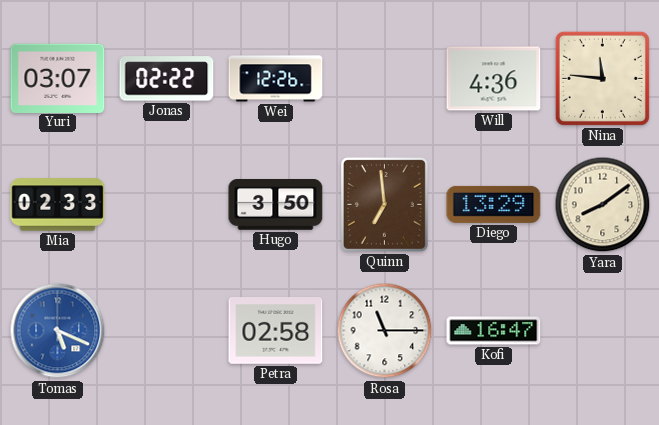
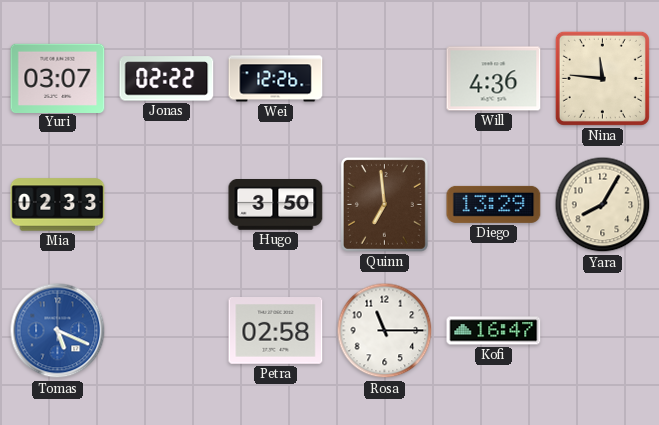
Yara: 8:09 -> 8:05 (603, 205)
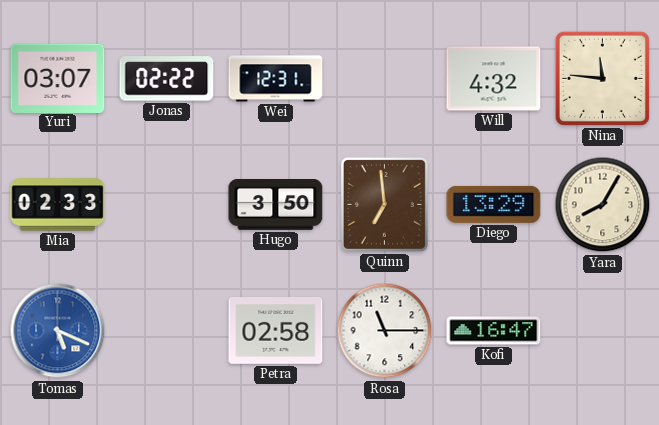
Wei: 12:26 -> 12:31 (276, 79)
Will: 4:36 -> 4:32 (494, 79)
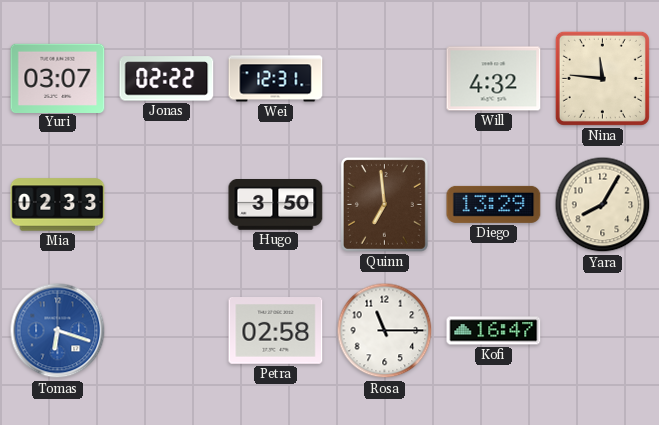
Tomas: 5:19 -> 6:18 (58, 331)
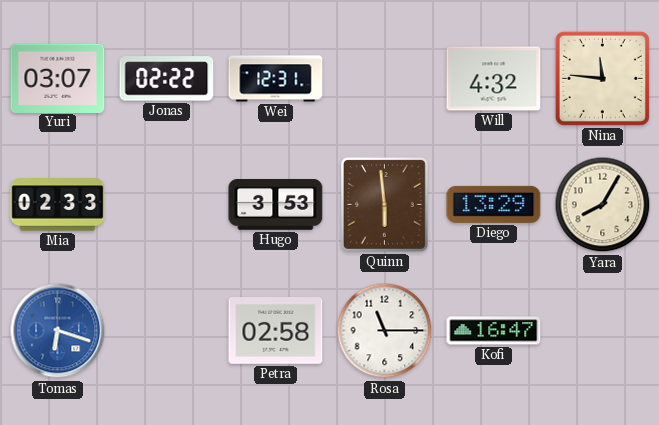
Hugo: 3:50 -> 3:53 (276, 205)
Quinn: 6:59 -> 5:59 (384, 204)
